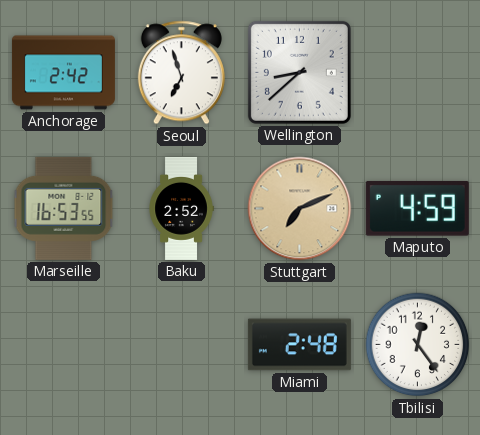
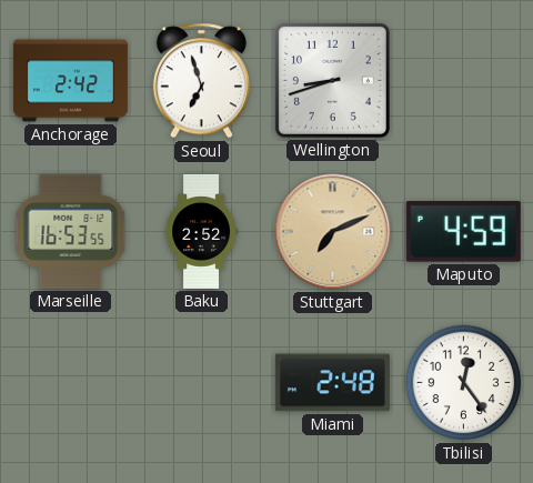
Wellington: 8:38 -> 8:42 (332, 80)
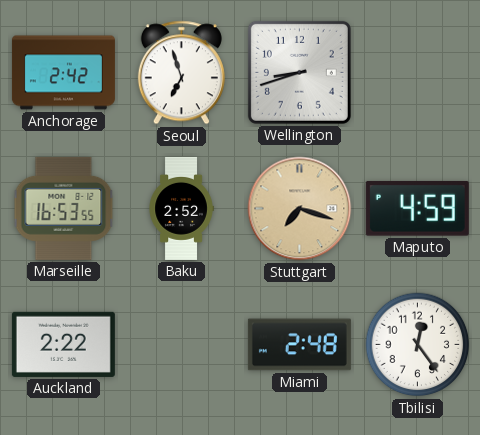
Stuttgart: 7:11 -> 7:18 (300, 209)
Auckland: none -> 2:22 (63, 344)
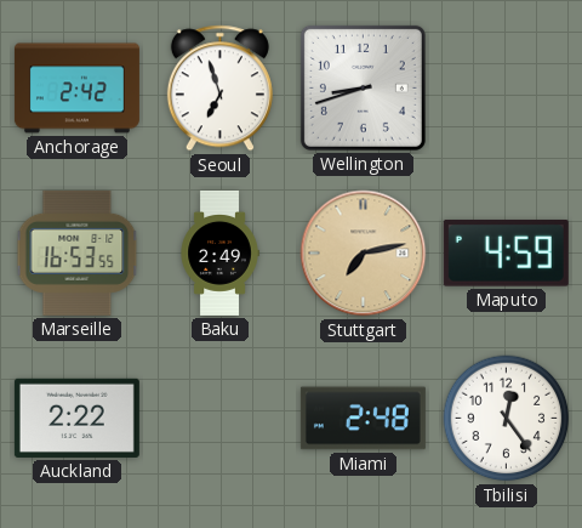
Baku: 2:52 -> 2:49 (219, 252)
Stuttgart: 7:18 -> 7:13 (364, 254)
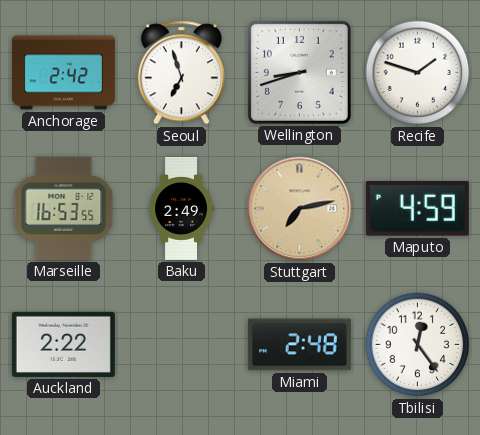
Recife: none -> 1:48 (418, 73)
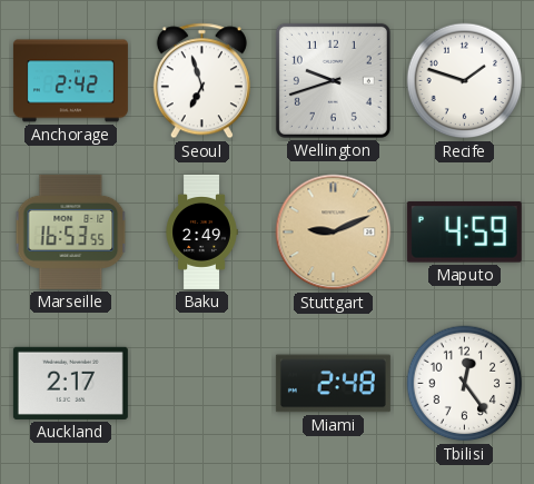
Wellington: 8:42 -> 9:42 (333, 80)
Stuttgart: 7:13 -> 9:11 (334, 233)
Auckland: 2:22 -> 2:17 (70, 383)
